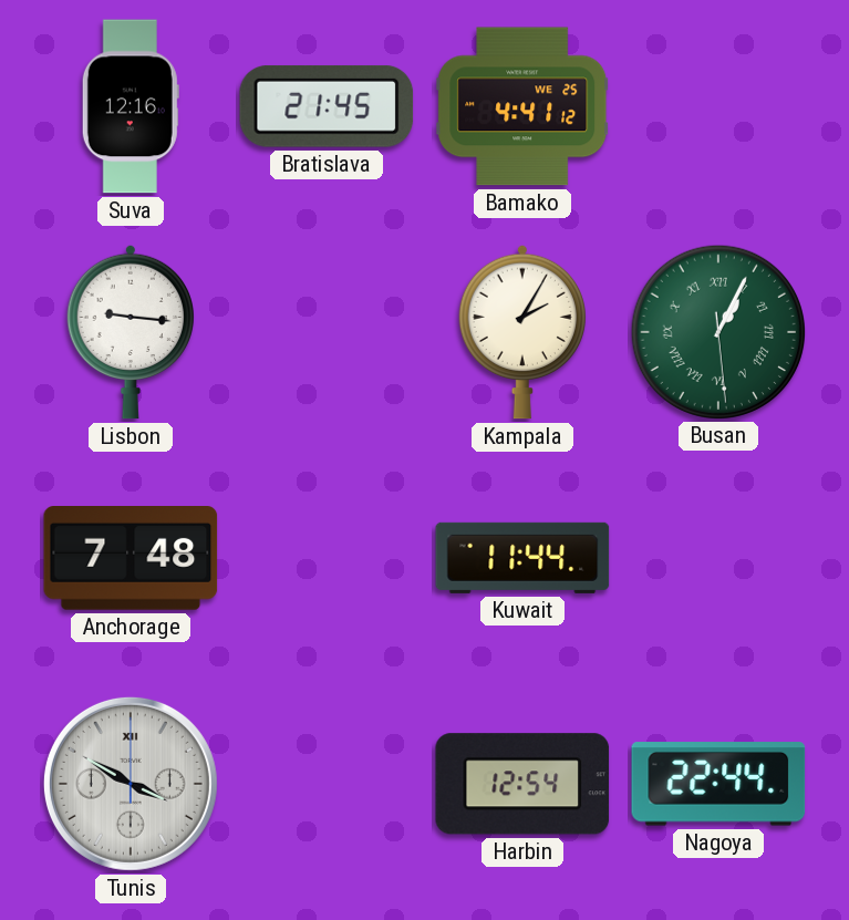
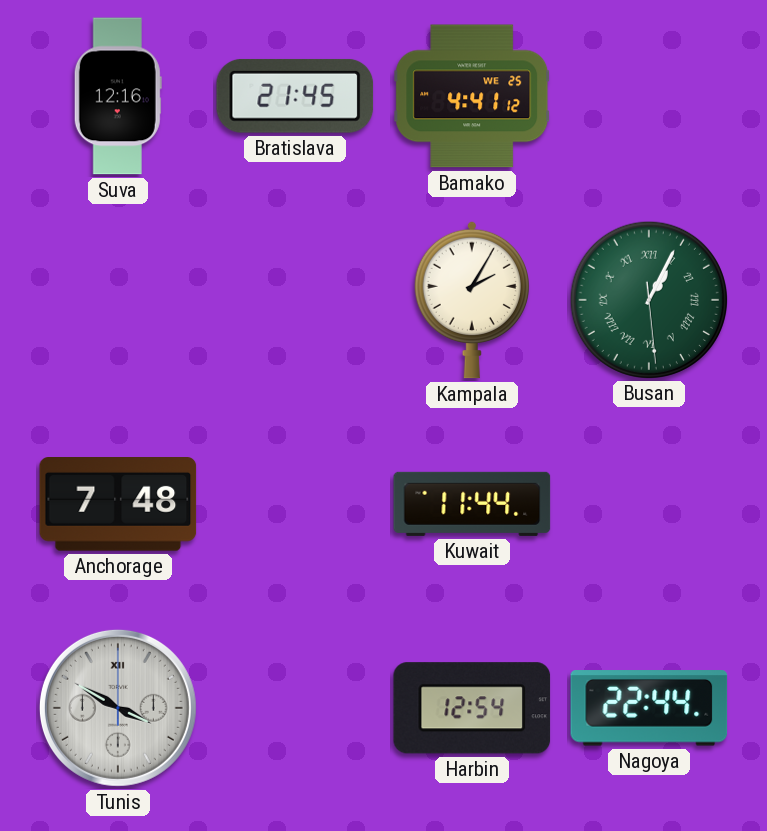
Lisbon: 9:16 -> none (130, 332)
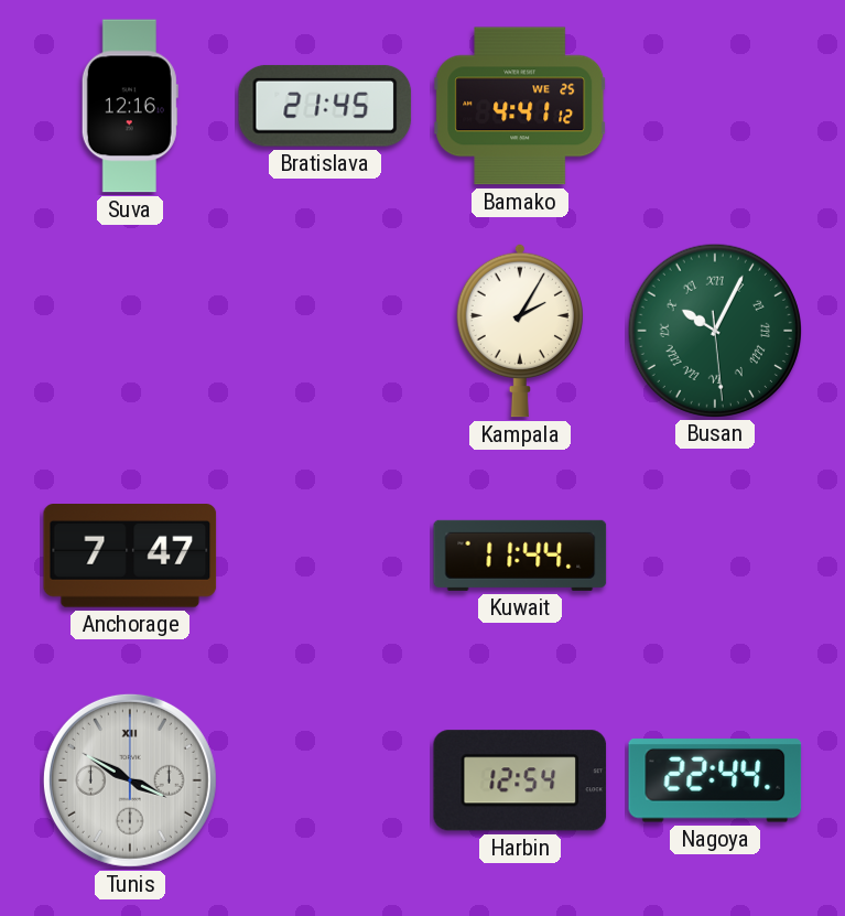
Busan: 1:04 -> 10:04 (714, 330)
Anchorage: 7:48 -> 7:47 (130, 557)
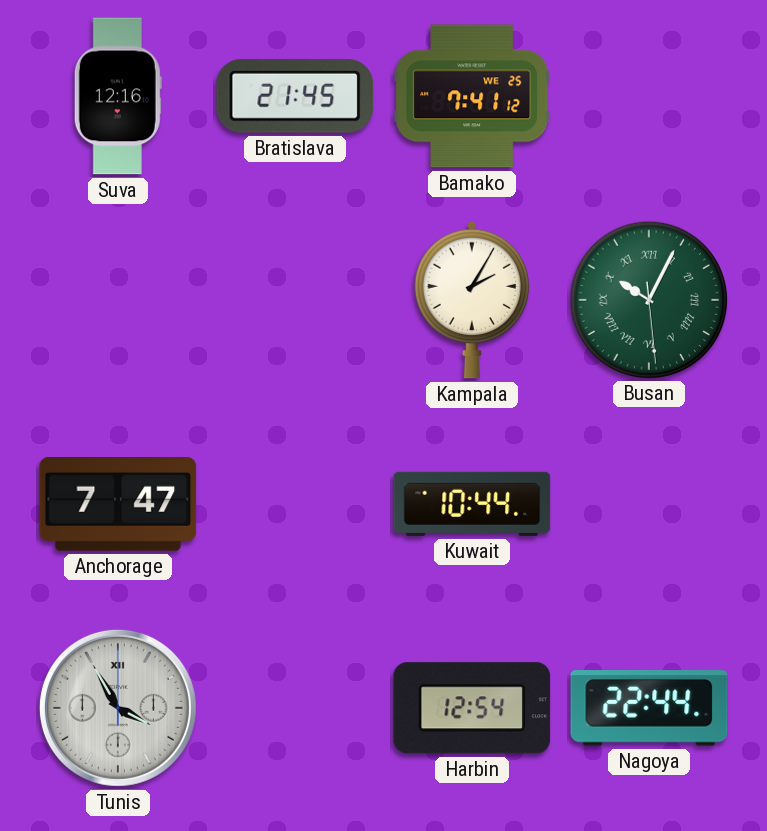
Bamako: 4:41 -> 7:41 (472, 96)
Kuwait: 11:44 -> 10:44 (472, 504)
Tunis: 3:50 -> 3:55 (118, 708)
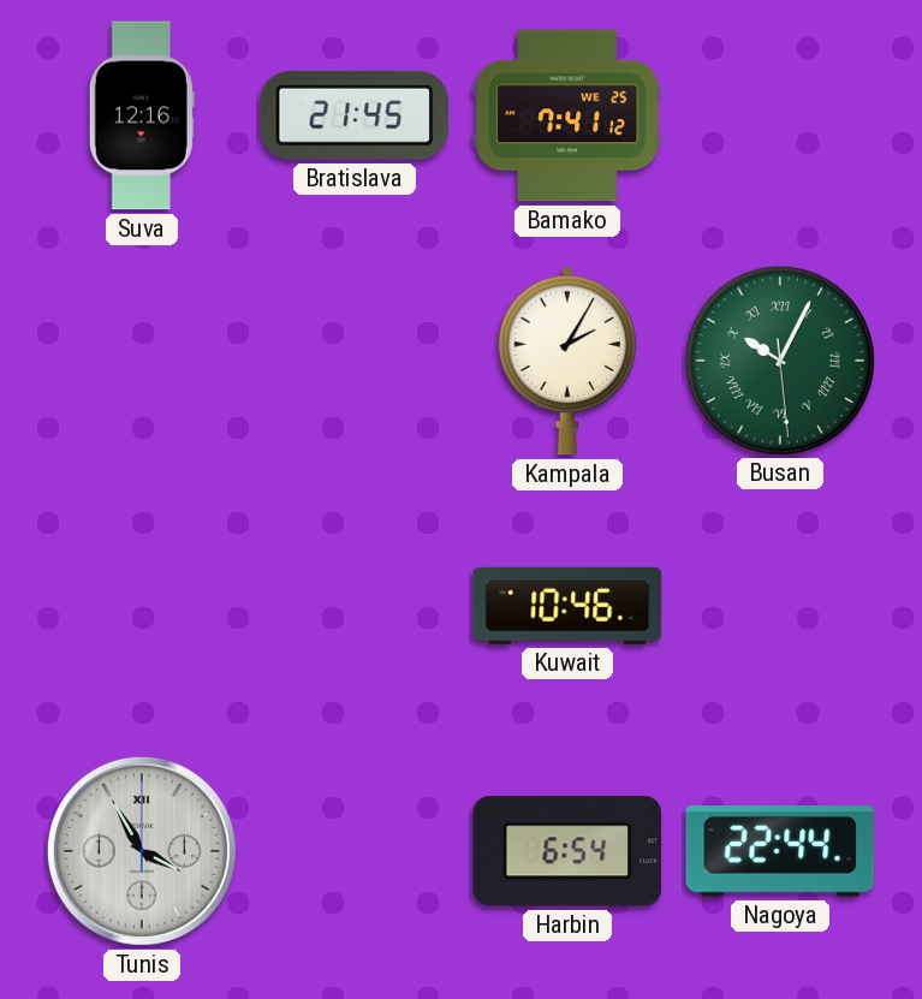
Anchorage: 7:47 -> none (118, 505)
Kuwait: 10:44 -> 10:46 (567, 606)
Harbin: 12:54 -> 6:54 (567, 851)
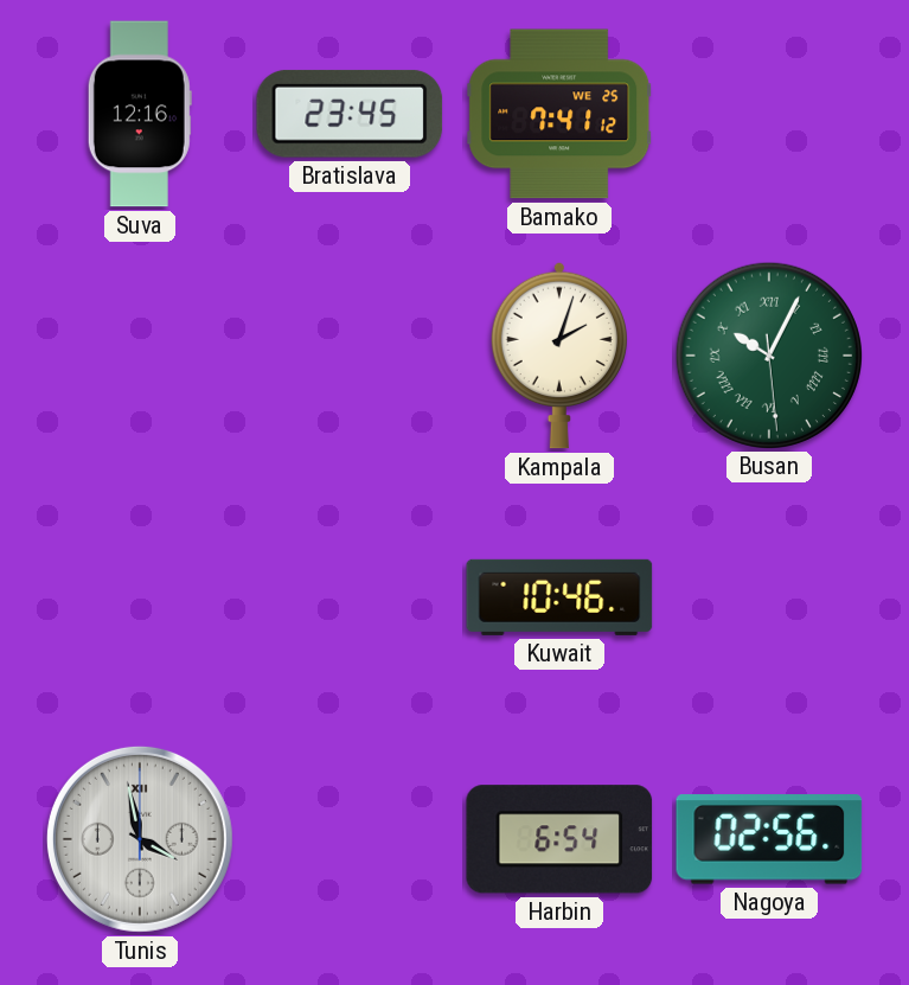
Bratislava: 21:45 -> 23:45 (350, 114)
Kampala: 2:05 -> 2:03 (558, 356)
Tunis: 3:55 -> 3:58 (140, 839)
Nagoya: 22:44 -> 02:56 (769, 839)
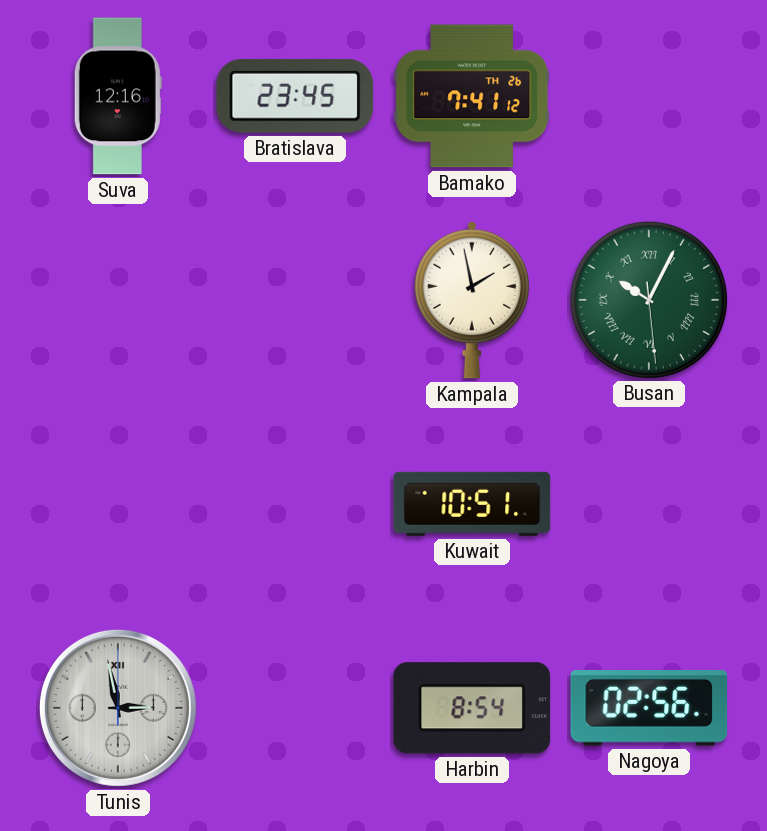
Bamako date: WE 25 -> TH 26 (472, 96)
Kampala: 2:03 -> 1:58 (471, 300)
Kuwait: 10:46 -> 10:51 (472, 504)
Tunis: 3:58 -> 2:58 (118, 708)
Harbin: 6:54 -> 8:54 (472, 708)
